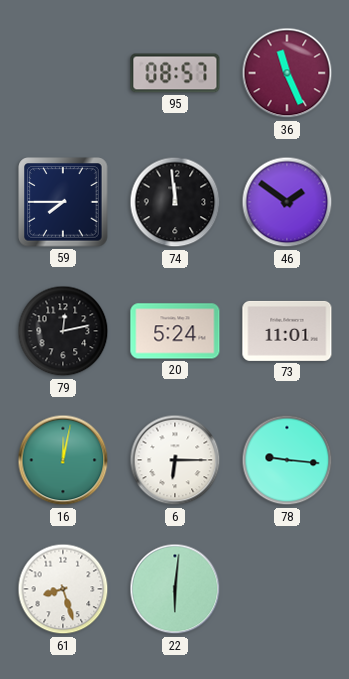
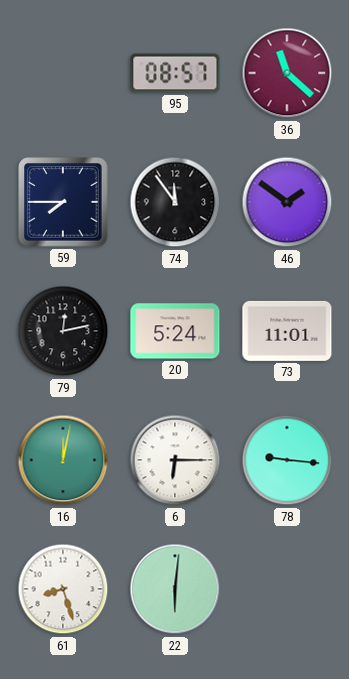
36: 11:26 -> 11:22 (287, 73)
74: 11:59 -> 11:54 (175, 202)
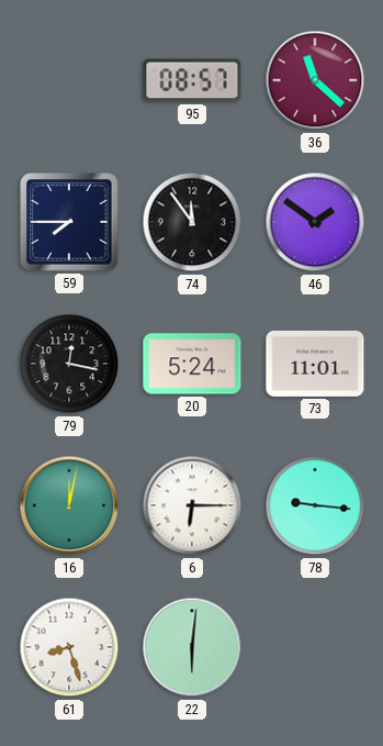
79: 12:13 -> 12:17 (69, 364)
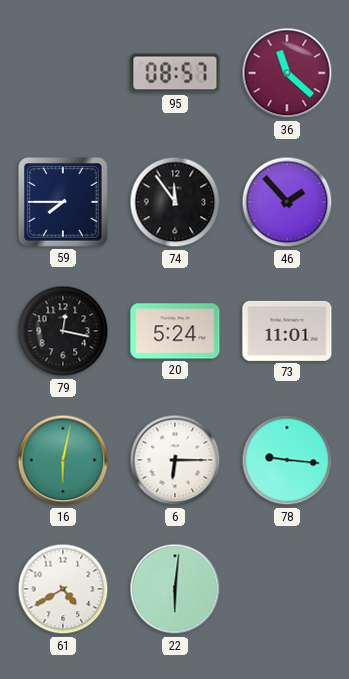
46: 1:51 -> 1:53 (287, 202)
16: 12:02 -> 6:02 (63, 460)
61: 8:27 -> 4:40 (63, 589)
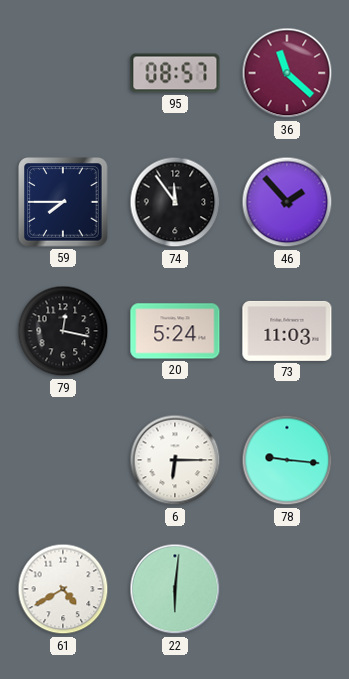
73: 11:01 -> 11:03 (287, 331)
16: 6:02 -> none (63, 460)
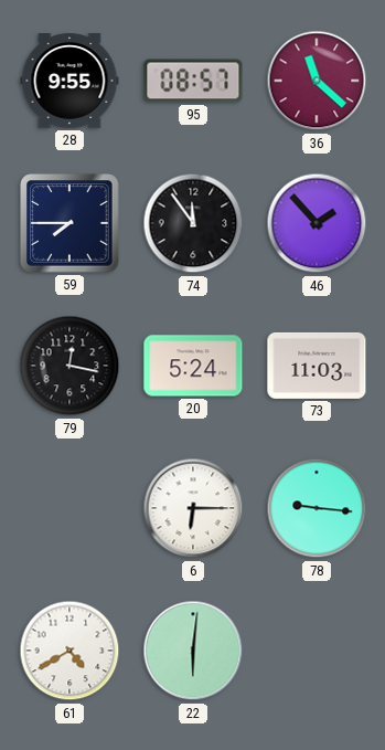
28: none -> 9:55 (69, 81)
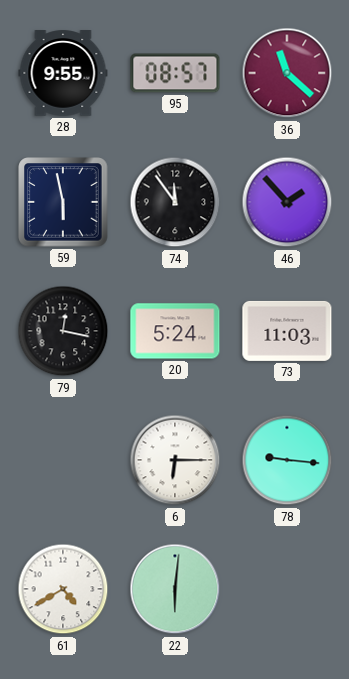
59: 7:45 -> 5:58 (63, 202)
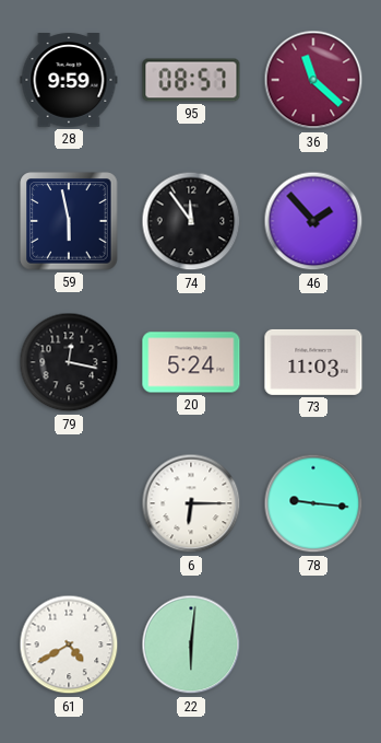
28: 9:55 -> 9:59 (69, 80)
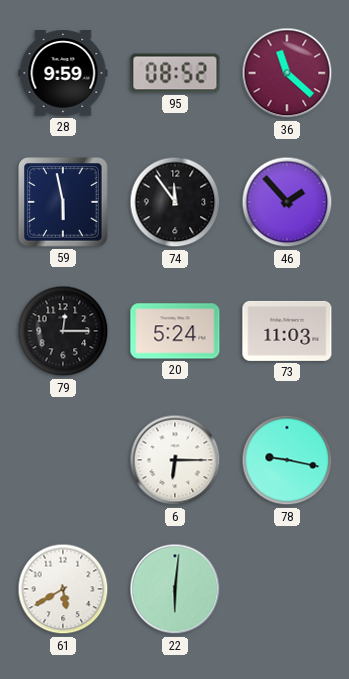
95: 08:57 -> 08:52 (175, 73)
79: 12:17 -> 12:15 (63, 331)
78: 9:16 -> 9:17 (287, 460)
61: 4:40 -> 5:40 (63, 589)
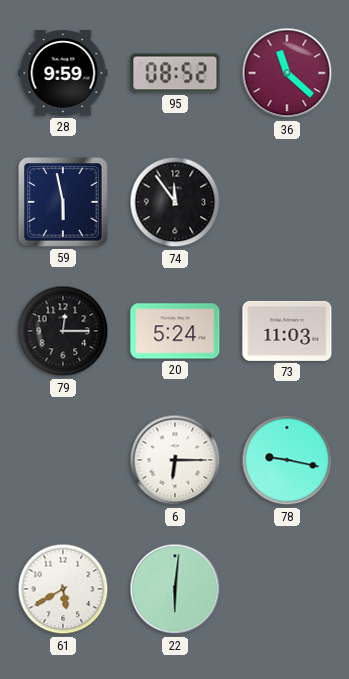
46: 1:53 -> none (287, 202)
